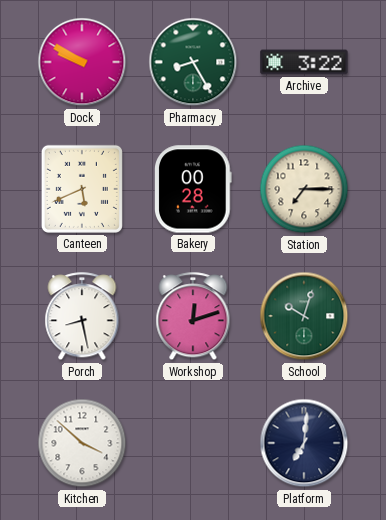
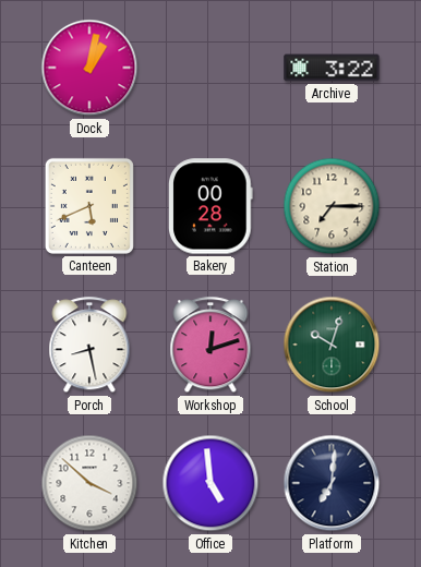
Dock: 9:50 -> 1:02 (89, 68)
Pharmacy: 8:25 -> none (193, 62)
Office: none -> 4:59 (211, 483)
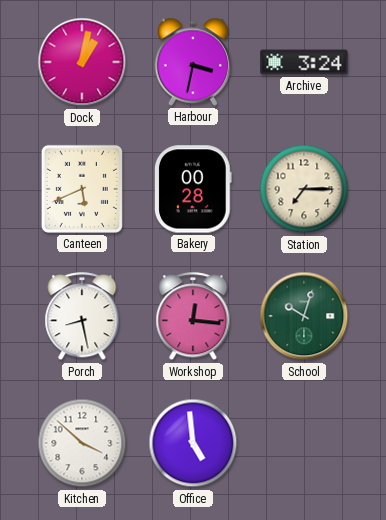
Harbour: none -> 3:32 (193, 62)
Archive: 3:22 -> 3:24 (304, 62)
Workshop: 12:12 -> 12:16 (193, 317)
Platform: 7:01 -> none (332, 483)
